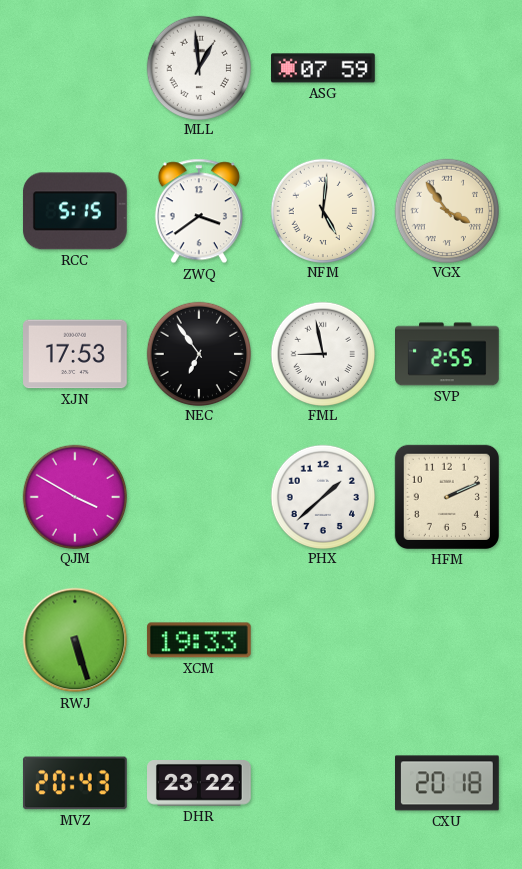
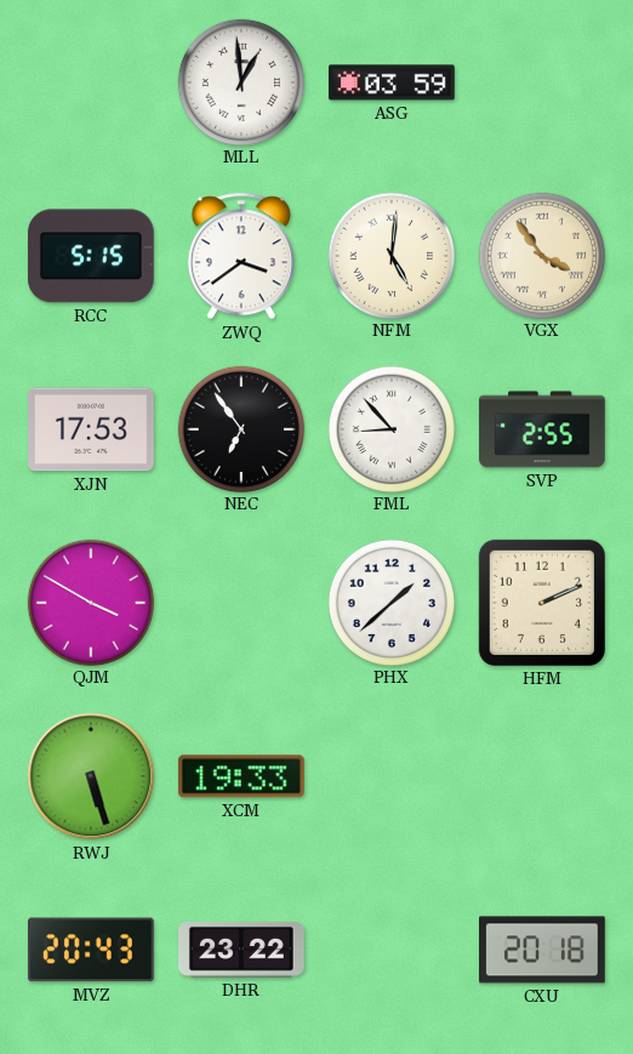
ASG: 07:59 -> 03:59 (393, 82)
FML: 8:58 -> 8:53 (390, 428)
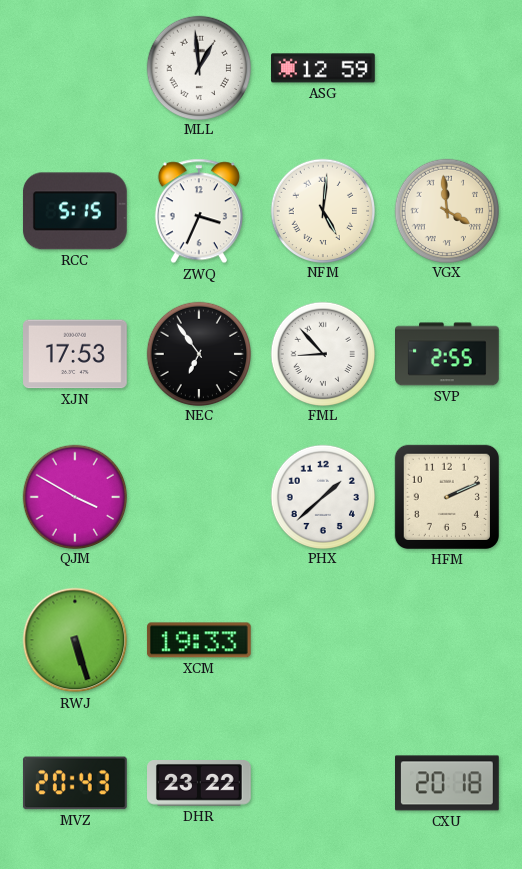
ASG: 03:59 -> 12:59 (324, 68)
ZWQ: 3:39 -> 3:34 (199, 211)
VGX: 3:54 -> 3:59 (446, 210)
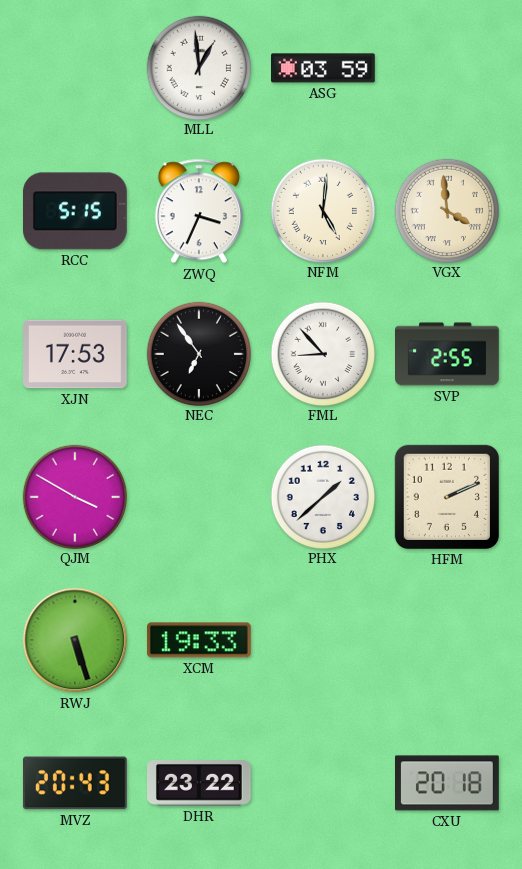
ASG: 12:59 -> 03:59 (324, 68)
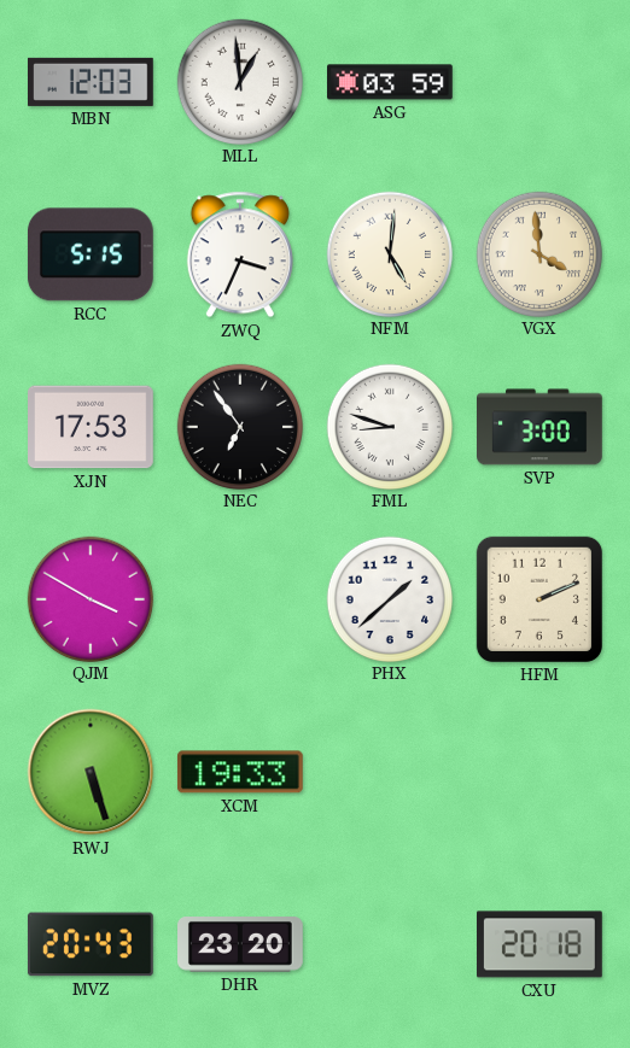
MBN: none -> 12:03 (92, 82)
FML: 8:53 -> 8:48 (389, 426)
SVP: 2:55 -> 3:00 (541, 427)
DHR: 23:22 -> 23:20 (241, 945)
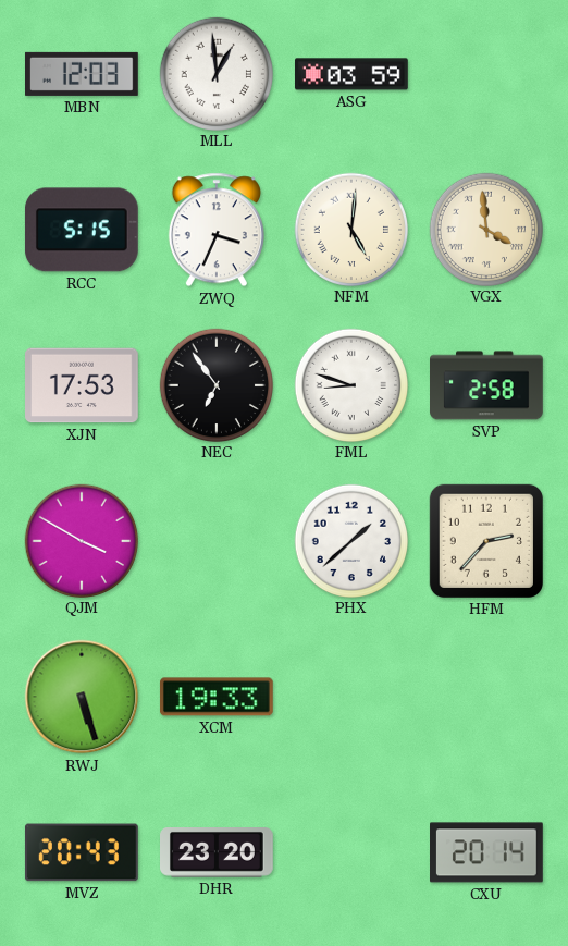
SVP: 3:00 -> 2:58 (487, 385)
HFM: 2:11 -> 2:37 (486, 541)
CXU: 20:18 -> 20:14 (487, 852)
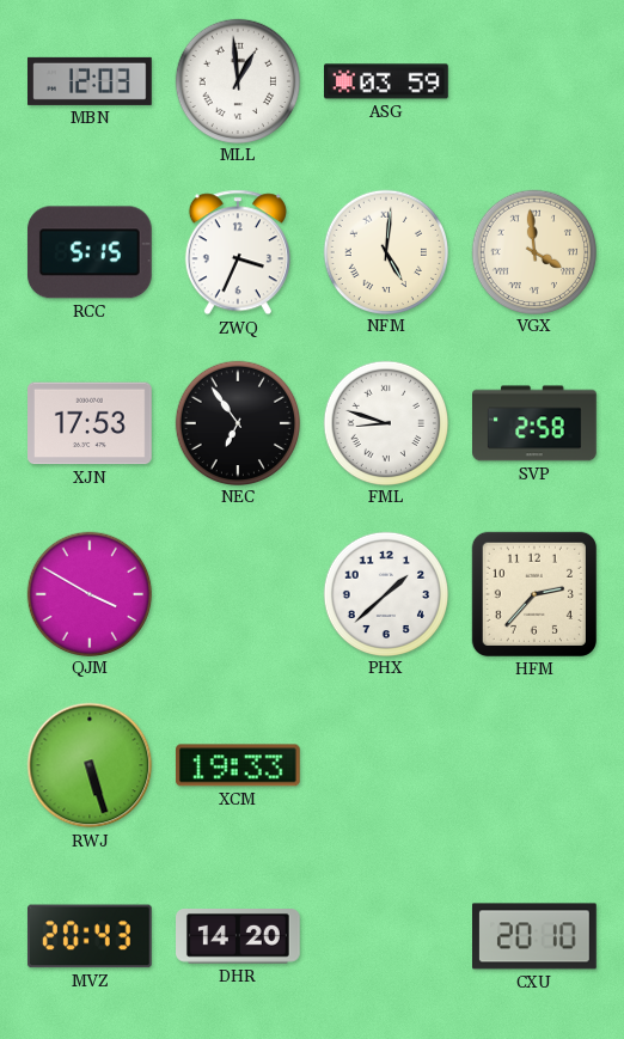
DHR: 23:20 -> 14:20 (239, 937)
CXU: 20:14 -> 20:10 (536, 936)
